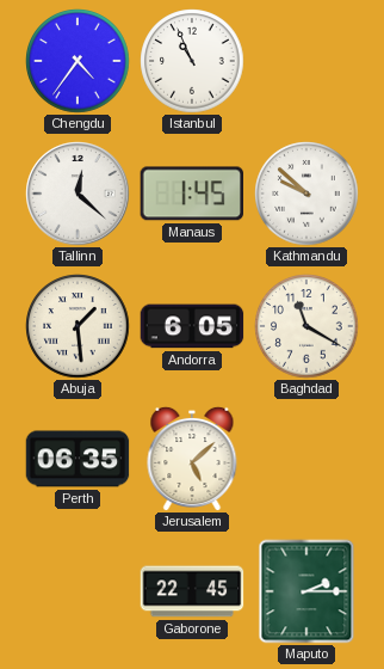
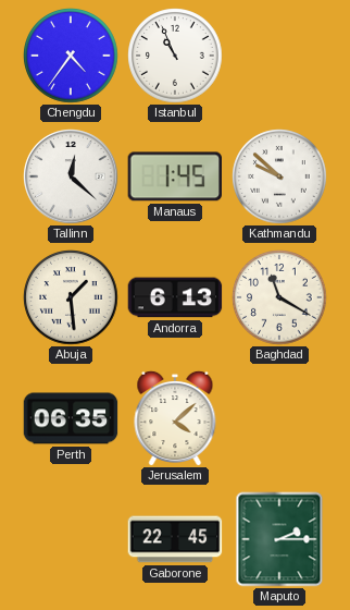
Andorra: 6:05 -> 6:13 (175, 297)
Jerusalem: 5:08 -> 4:08 (175, 417)
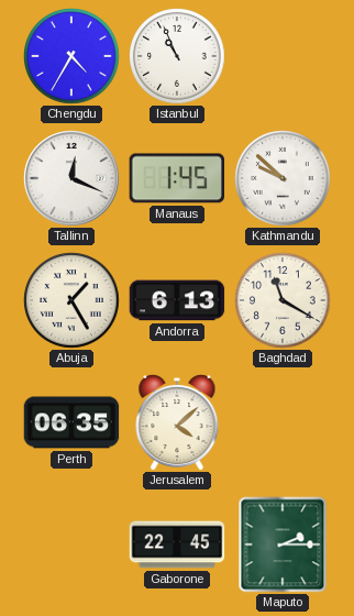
Chengdu: 4:36 -> 4:35 (71, 56)
Tallinn: 12:22 -> 12:19 (71, 178)
Abuja: 1:29 -> 1:25 (71, 300)
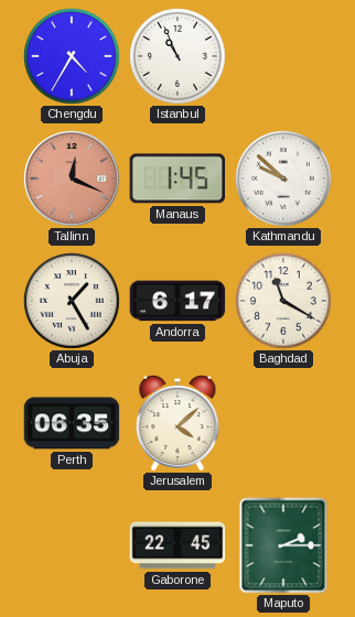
Tallinn dial: white -> salmon (72, 178)
Andorra: 6:13 -> 6:17 (177, 301)
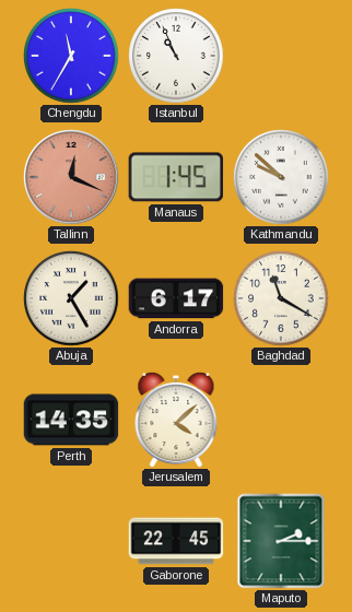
Chengdu: 4:35 -> 11:35 (71, 56)
Perth: 06:35 -> 14:35 (71, 420)
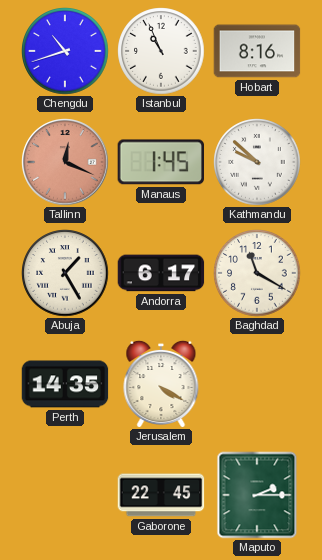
Chengdu: 11:35 -> 10:42 (65, 51)
Hobart: none -> 8:16 (257, 51)
Jerusalem: 4:08 -> 4:20 (161, 383)
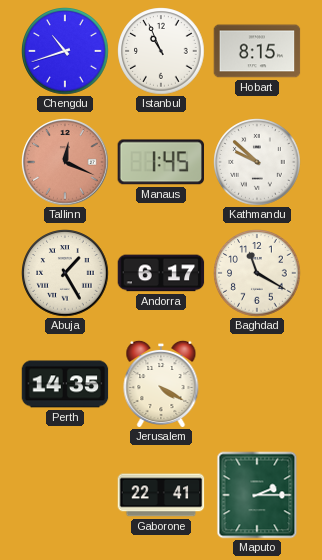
Hobart: 8:16 -> 8:15 (257, 51)
Gaborone: 22:45 -> 22:41 (161, 495)
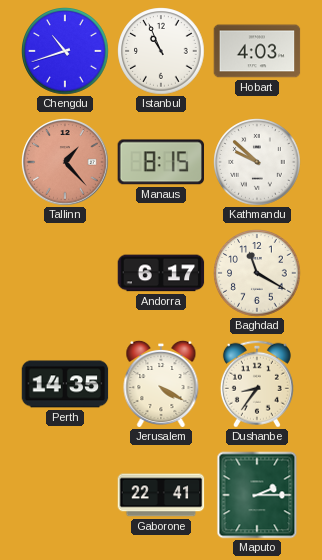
Hobart: 8:15 -> 4:03 (257, 51)
Tallinn: 12:19 -> 1:23 (65, 162)
Manaus: 1:45 -> 8:15 (161, 162)
Abuja: 1:25 -> none (65, 273)
Dushanbe: none -> 8:36 (257, 384)
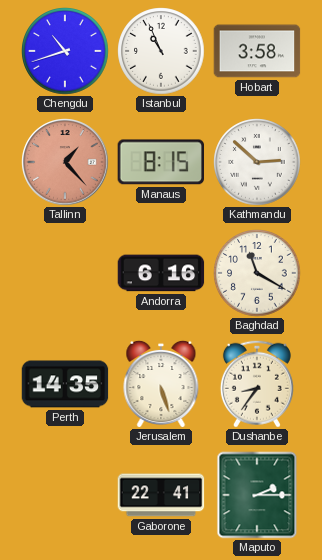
Hobart: 4:03 -> 3:58 (257, 51)
Kathmandu: 9:52 -> 2:52 (257, 162)
Andorra: 6:17 -> 6:16 (161, 273)
Jerusalem: 4:20 -> 5:27 (161, 383)
